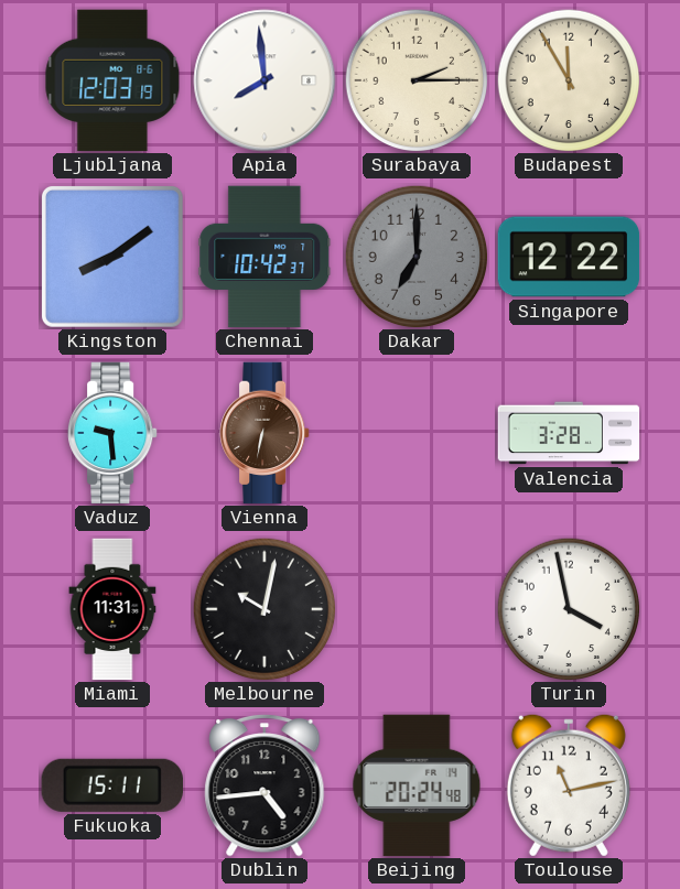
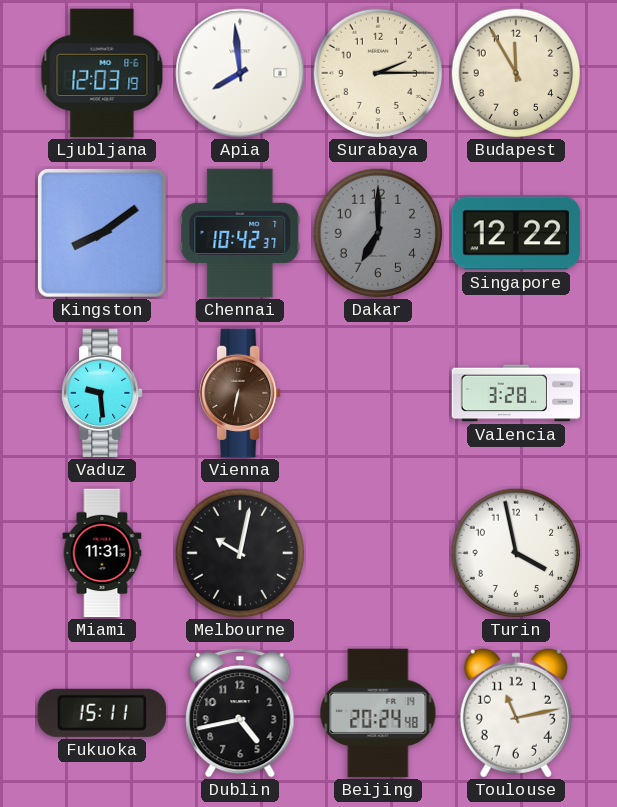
Dublin: 4:44 -> 4:43 (240, 713)
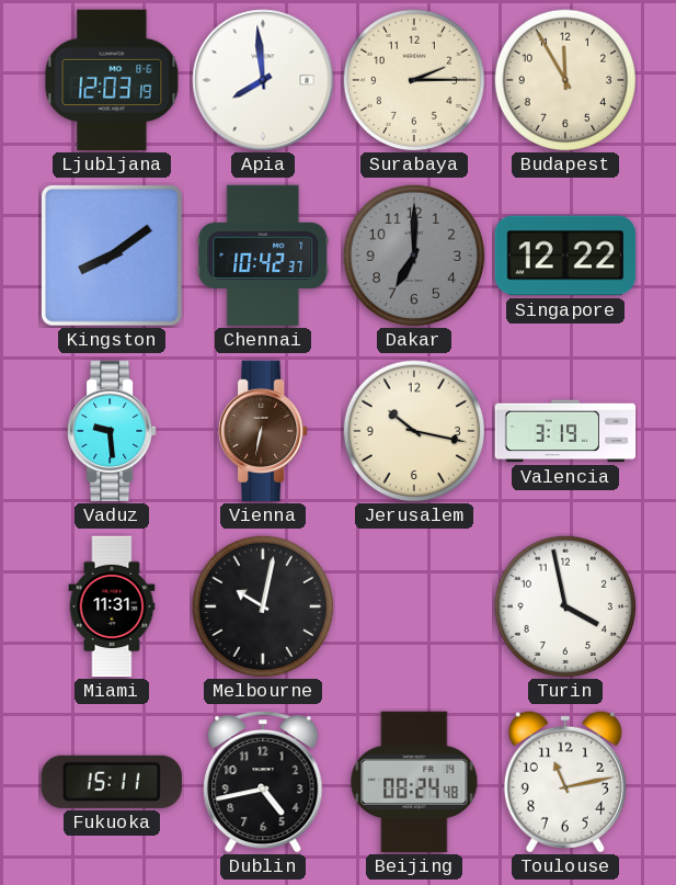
Jerusalem: none -> 10:17 (414, 431)
Valencia: 3:28 -> 3:19 (565, 431)
Beijing: 20:24 -> 08:24 (414, 782)
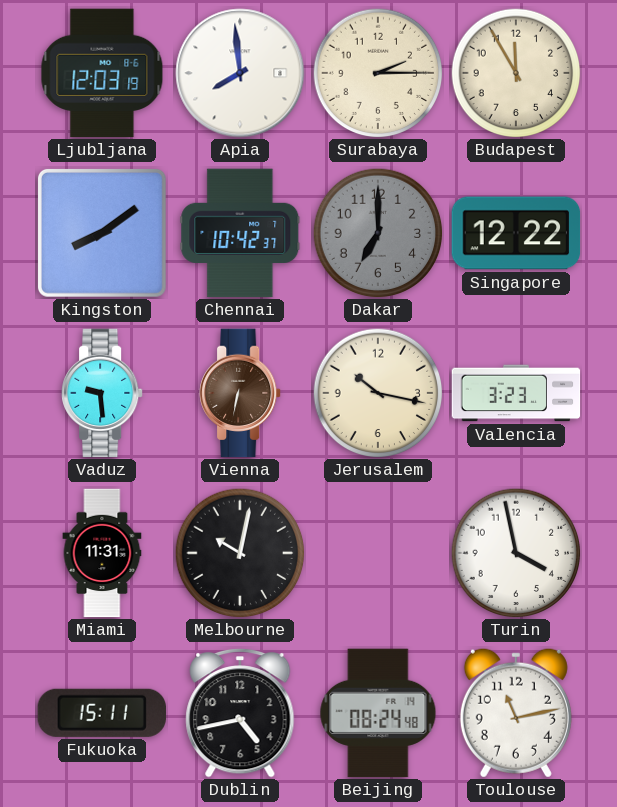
Valencia: 3:19 -> 3:23 (516, 393)
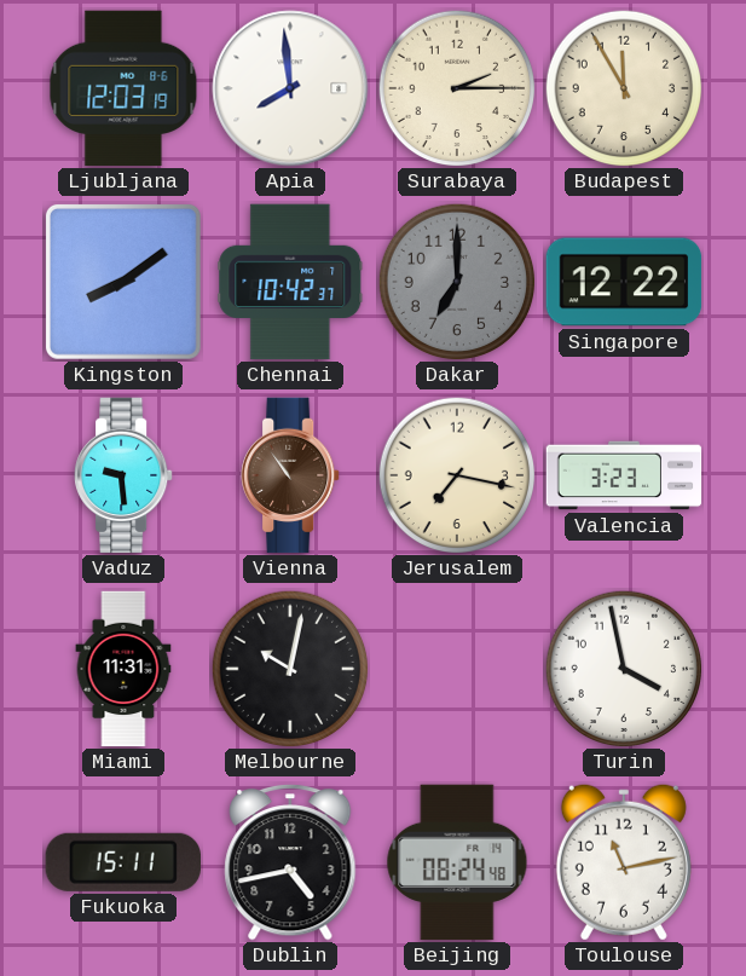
Vienna: 6:32 -> 10:54 (291, 475)
Jerusalem: 10:17 -> 7:17 (457, 475)
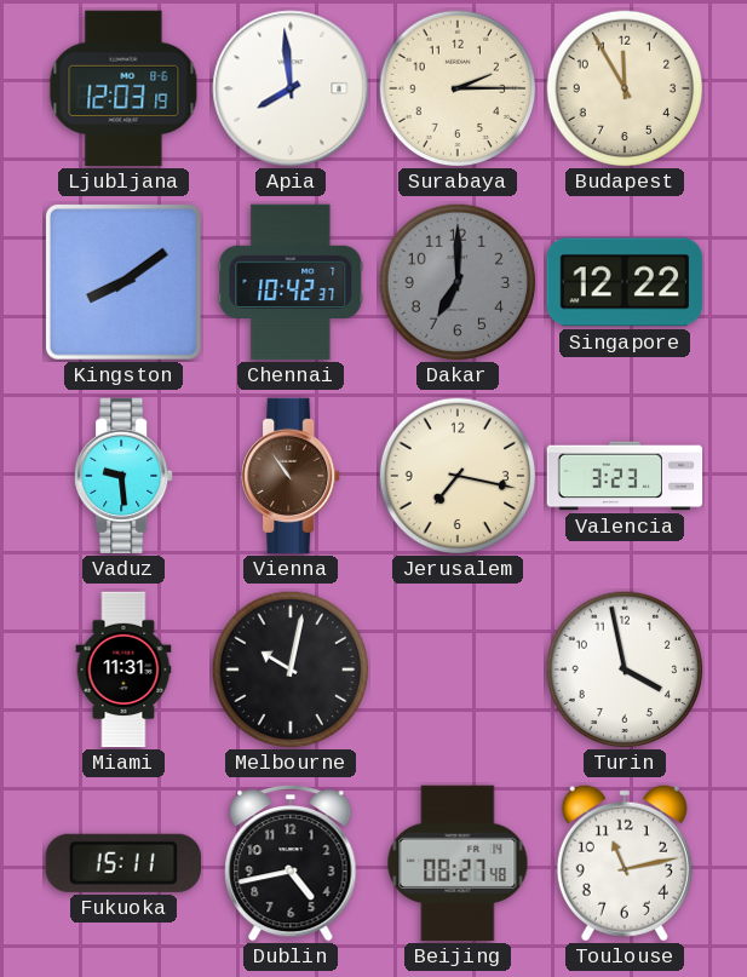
Beijing: 08:24 -> 08:27 (458, 863)
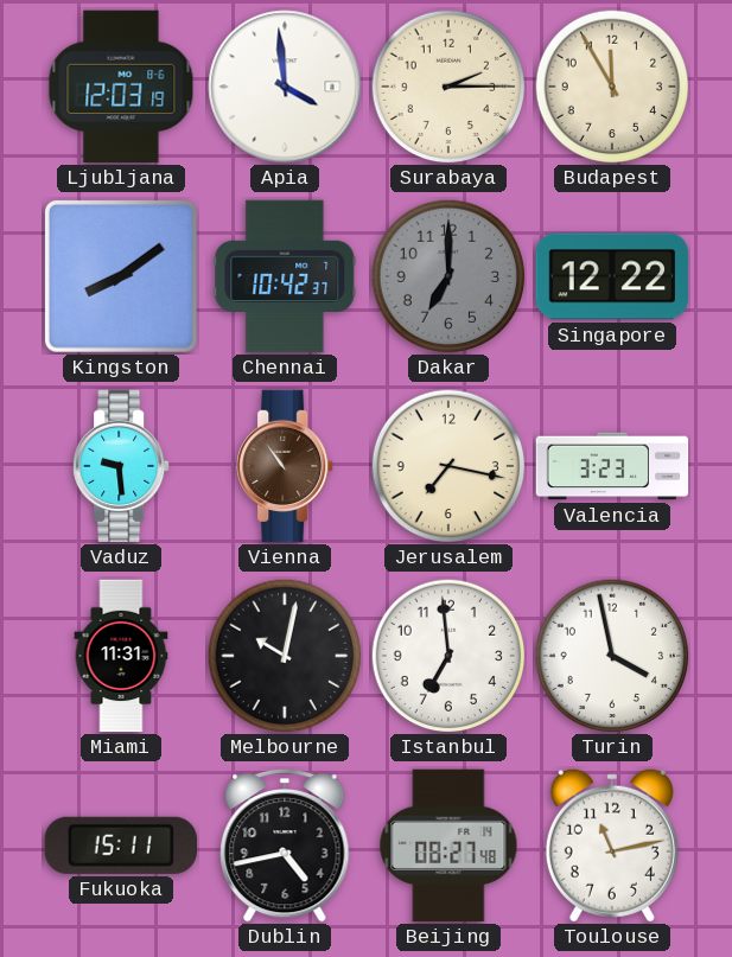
Apia: 7:59 -> 3:59 (285, 87)
Istanbul: none -> 6:59 (448, 656)
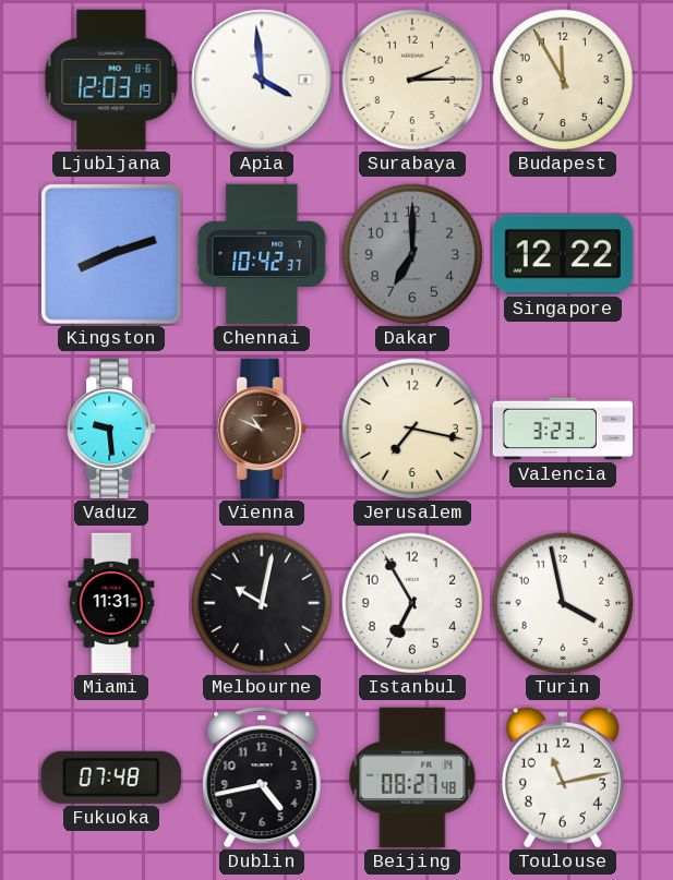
Kingston: 8:09 -> 8:12 (111, 254)
Vienna: 10:54 -> 10:49 (263, 429)
Istanbul: 6:59 -> 6:55 (412, 603)
Fukuoka: 15:11 -> 07:48 (111, 777)
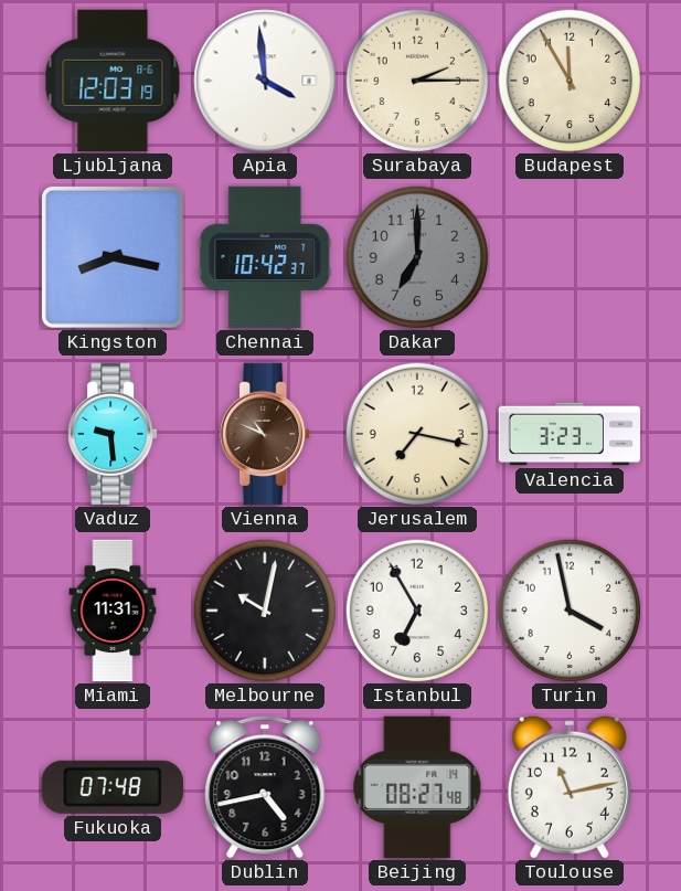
Kingston: 8:12 -> 8:17 (113, 257)
Singapore: 12:22 -> none (563, 254)
